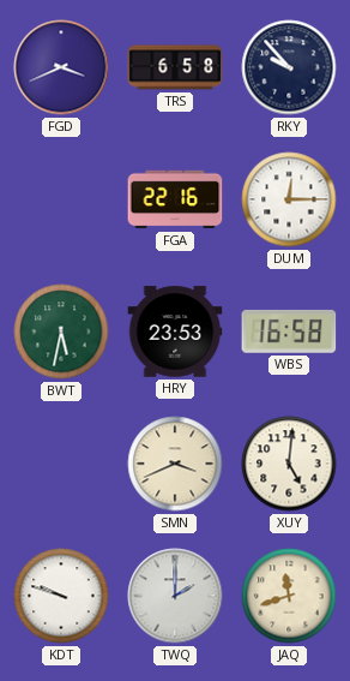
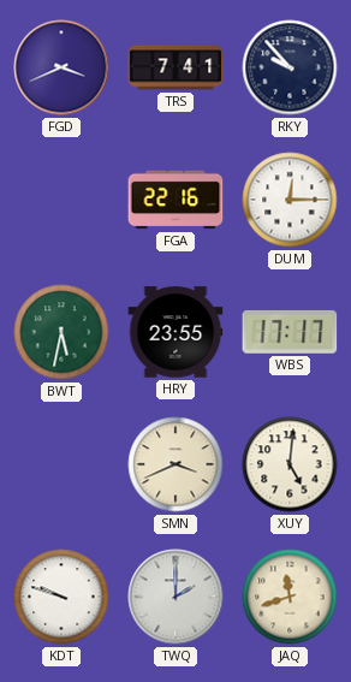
TRS: 6:58 -> 7:41 (175, 67)
HRY: 23:53 -> 23:55 (175, 332)
WBS: 16:58 -> 17:17 (290, 332)
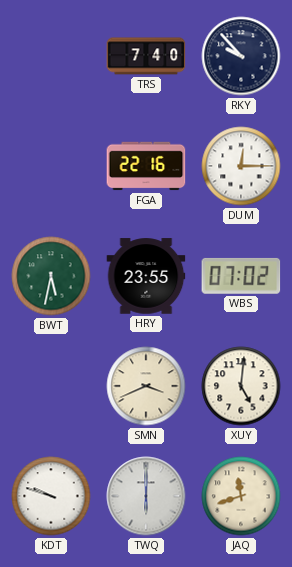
FGD: 3:41 -> none (61, 67)
TRS: 7:41 -> 7:40 (146, 56)
WBS: 17:17 -> 07:02 (241, 276)
TWQ: 2:00 -> 6:00 (146, 496)
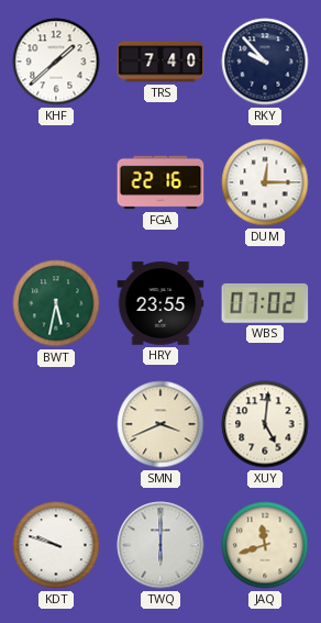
KHF: none -> 1:38 (56, 62)
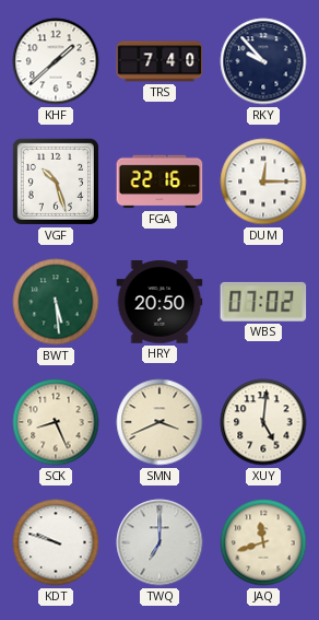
VGF: none -> 10:27 (56, 182)
BWT: 5:32 -> 5:29 (56, 302)
HRY: 23:55 -> 20:50 (159, 302)
SCK: none -> 8:26 (56, 422)
TWQ: 6:00 -> 7:00 (159, 542)
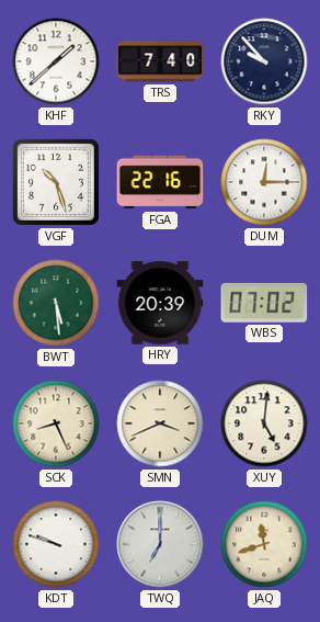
HRY: 20:50 -> 20:39 (160, 303)
